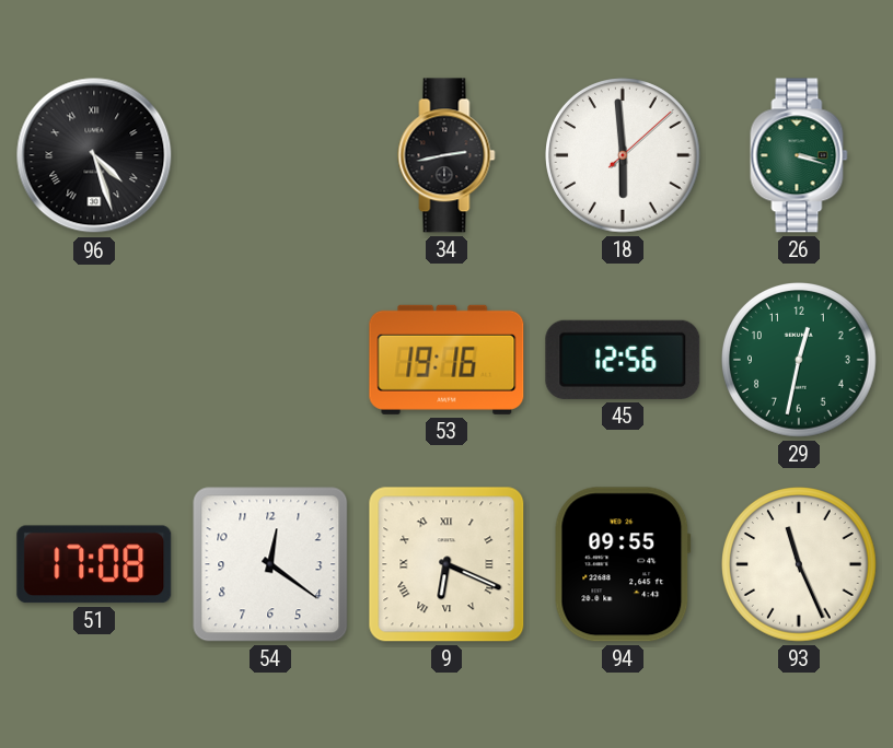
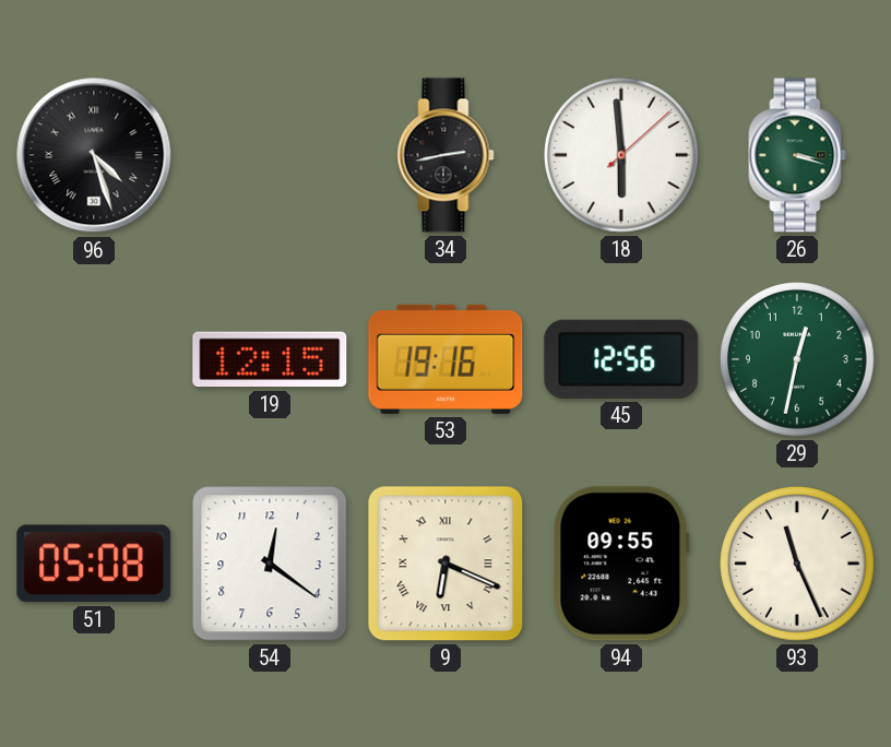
19: none -> 12:15 (270, 359)
51: 17:08 -> 05:08 (94, 564)
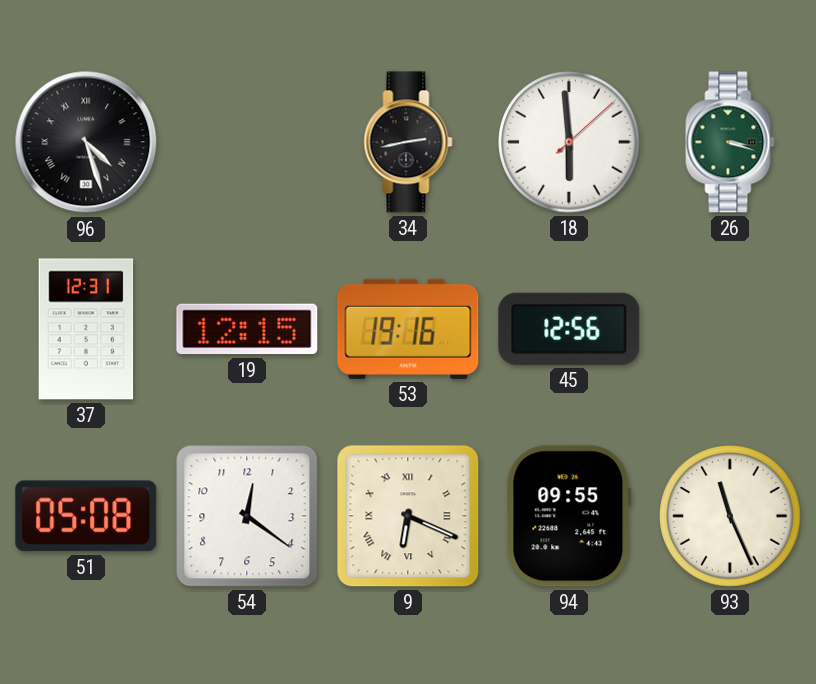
37: none -> 12:31 (86, 329)
29: 12:32 -> none (798, 360)
